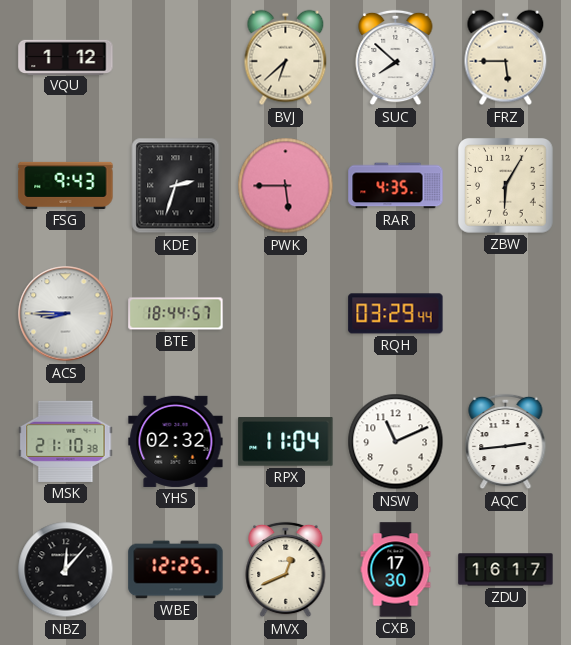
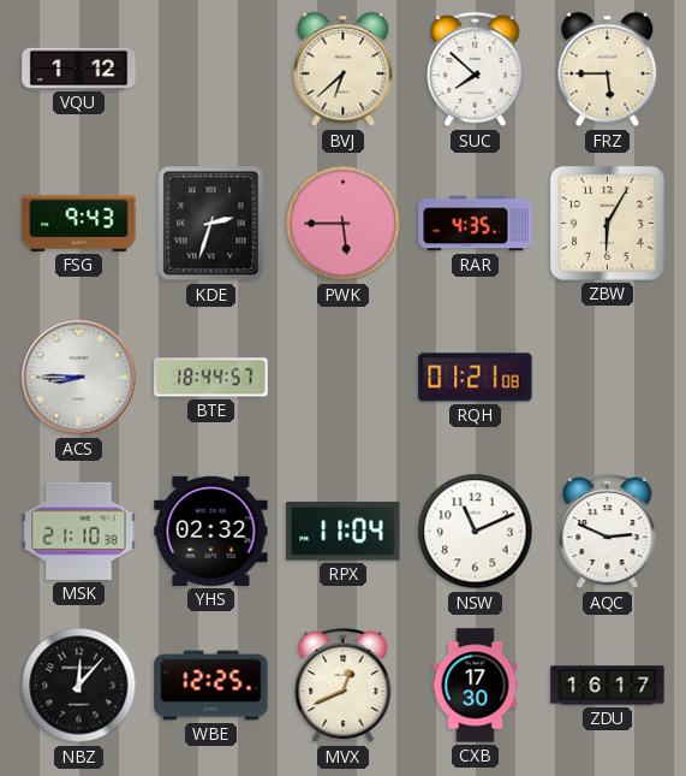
RQH: 03:29 -> 01:21 (476, 378)
AQC: 2:44 -> 2:49 (608, 532)
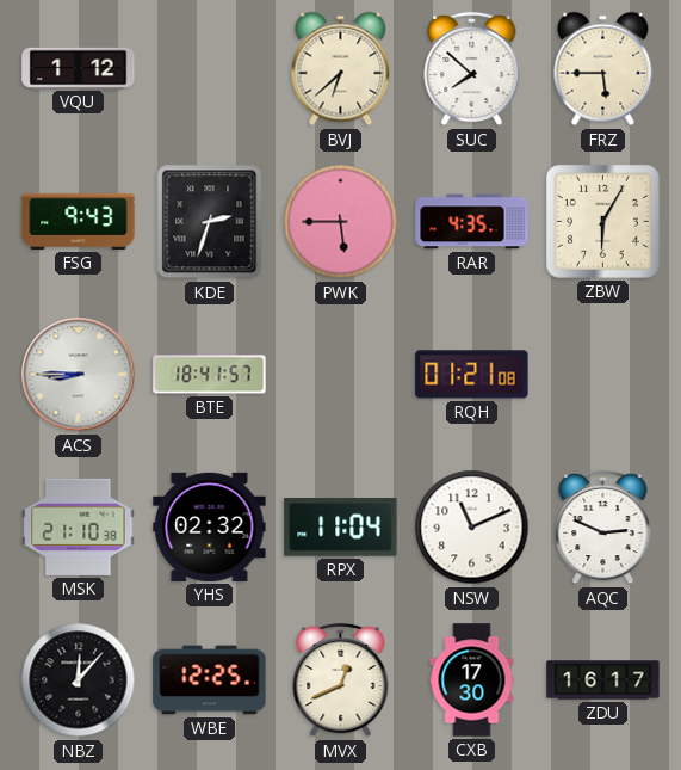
BTE: 18:44 -> 18:41 (210, 375)
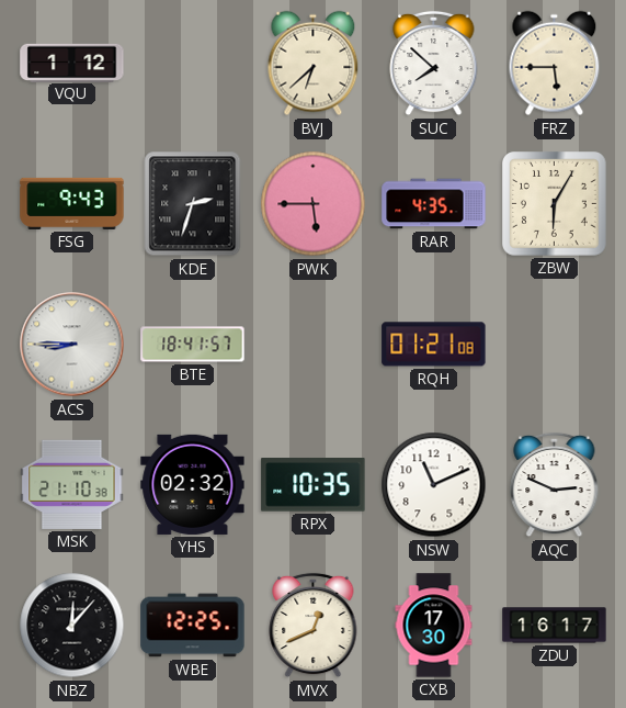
RPX: 11:04 -> 10:35 (314, 485)
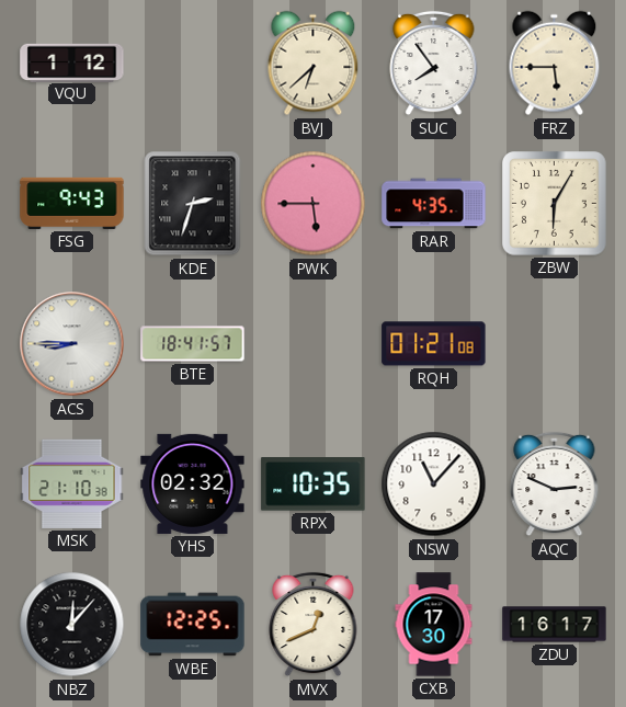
SUC: 7:52 -> 7:54 (434, 64)
NSW: 11:11 -> 11:07 (434, 484)
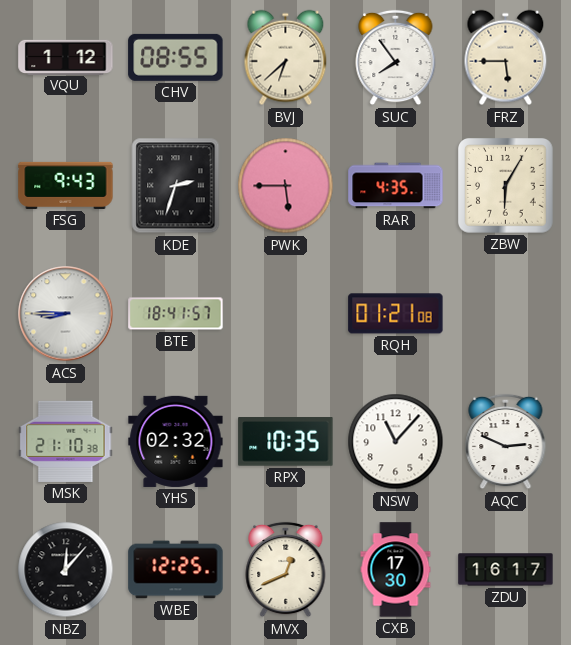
CHV: none -> 08:55 (176, 57)
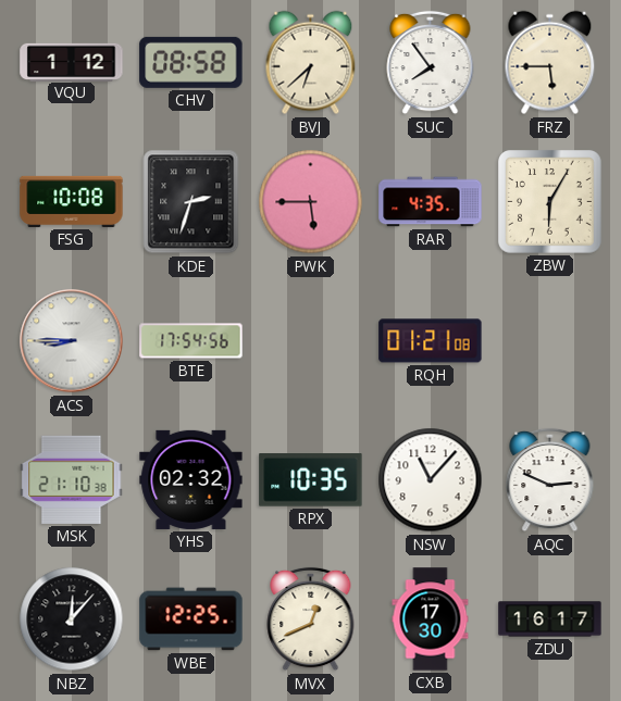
CHV: 08:55 -> 08:58 (191, 62)
FSG: 9:43 -> 10:08 (72, 201)
BTE: 18:41 -> 17:54 (191, 341)
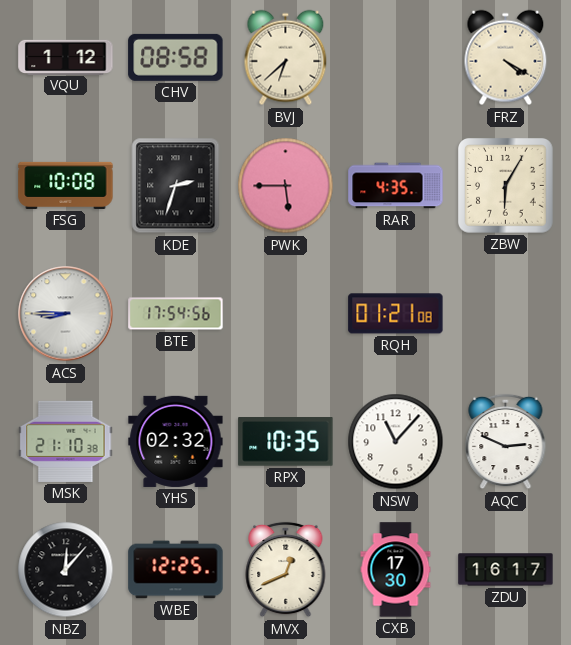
SUC: 7:54 -> none (431, 63)
FRZ: 5:45 -> 4:20 (506, 58)
